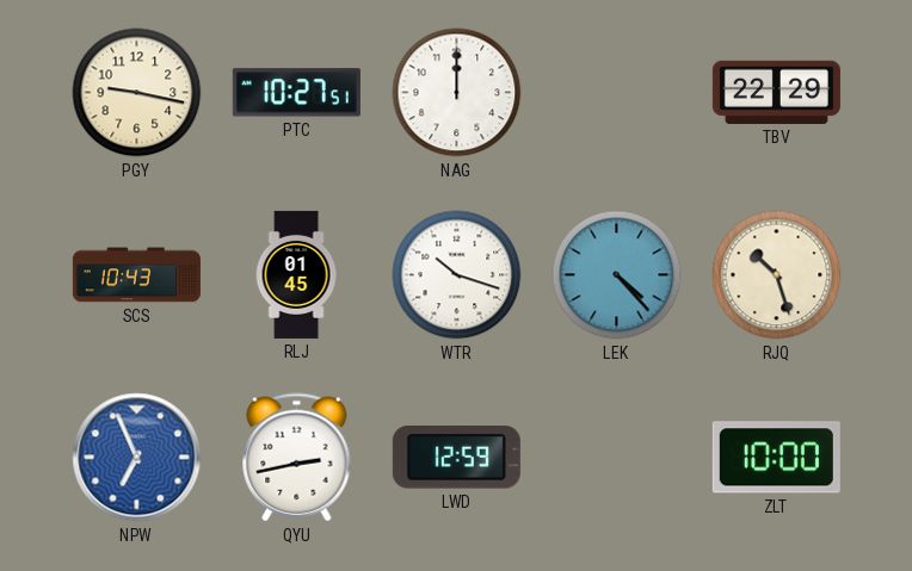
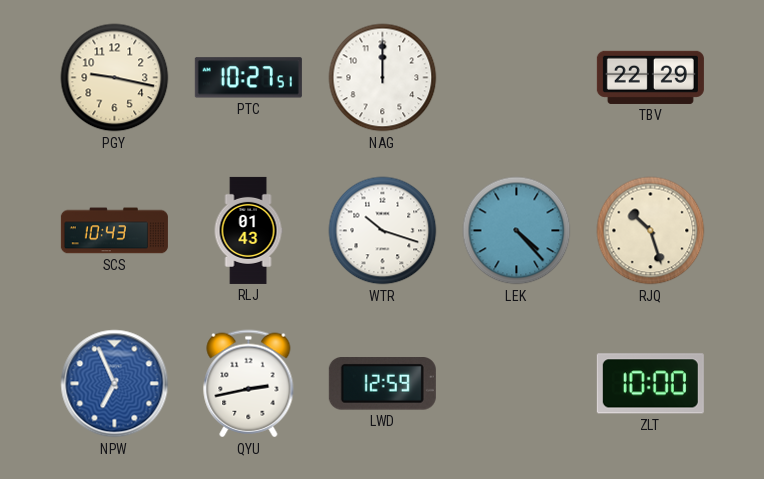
RLJ: 01:45 -> 01:43 (248, 230)
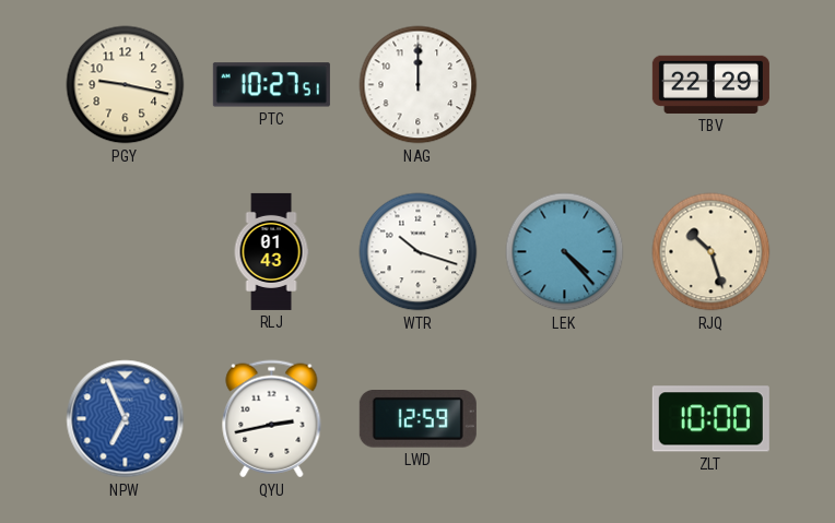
SCS: 10:43 -> none (114, 231)
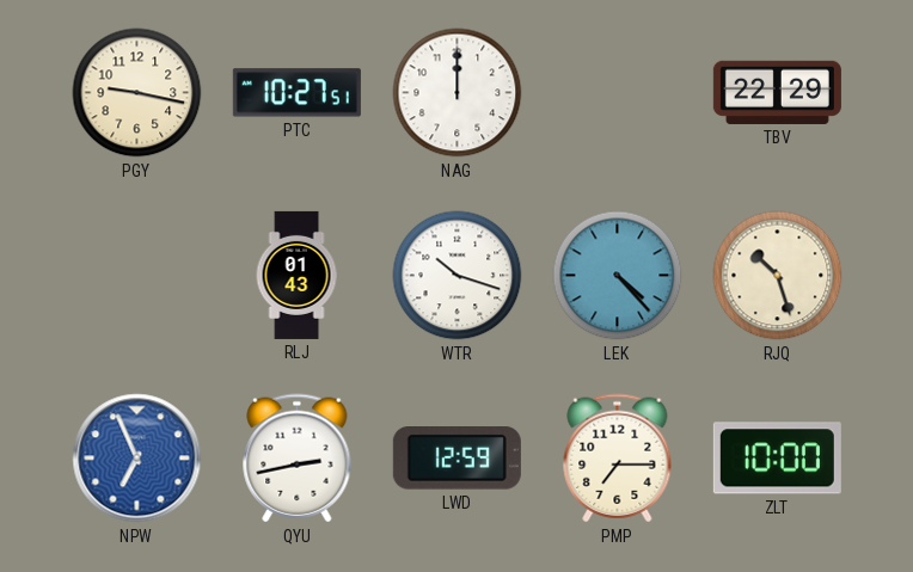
PMP: none -> 7:15 (618, 459)
